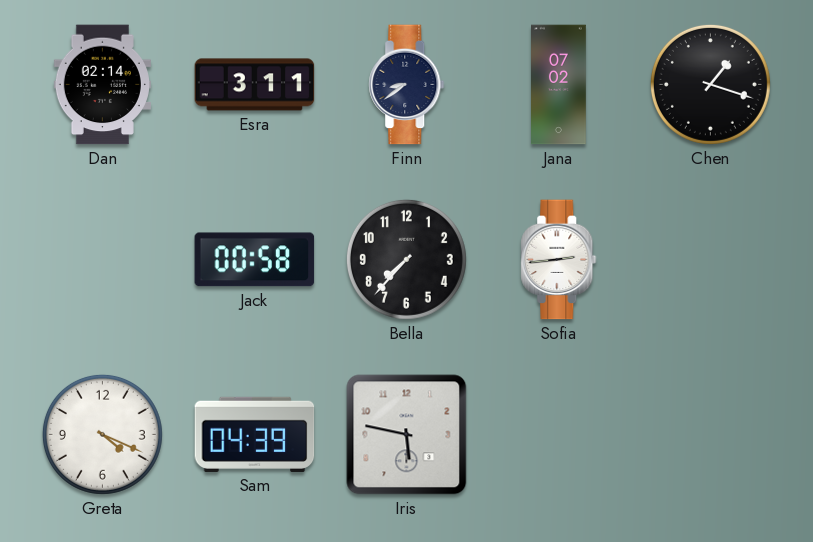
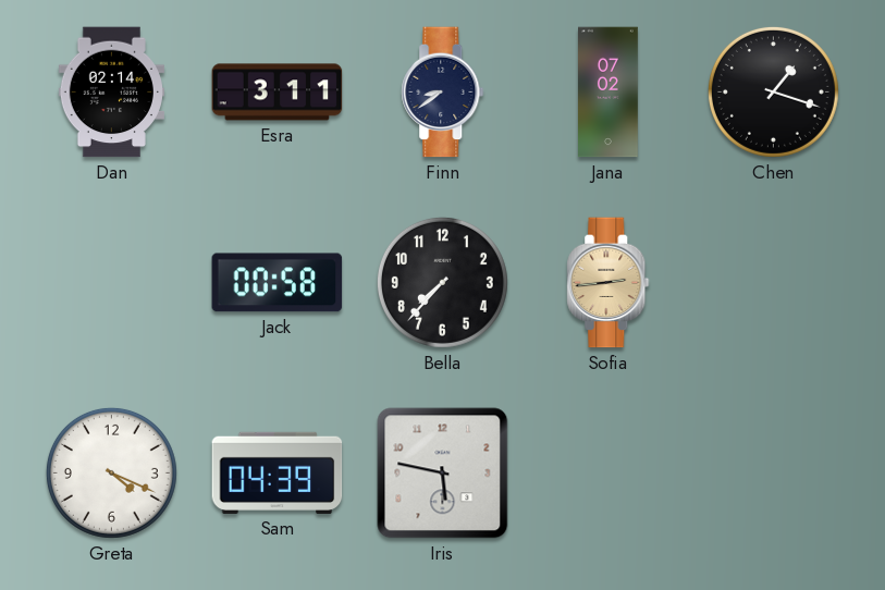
Sofia dial: white -> champagne (609, 283)
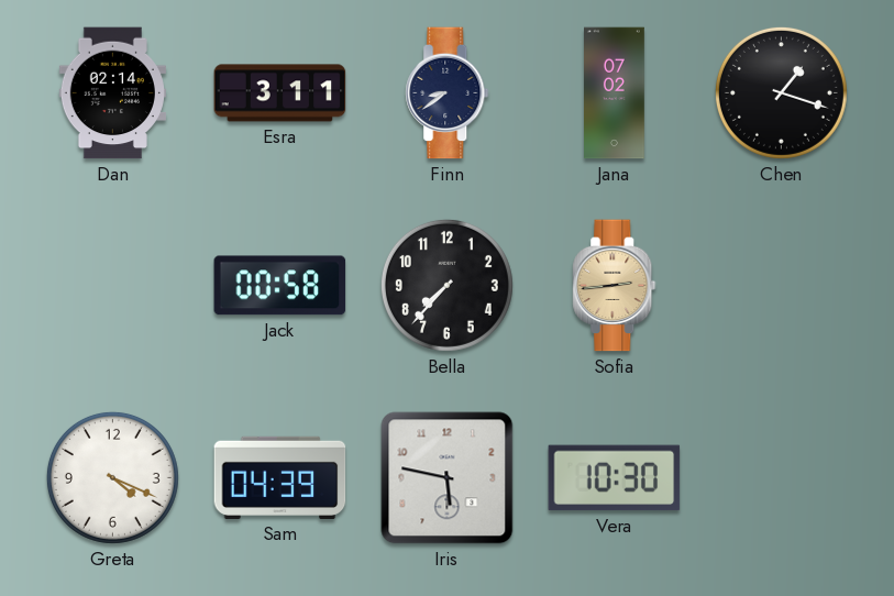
Vera: none -> 10:30 (615, 478)
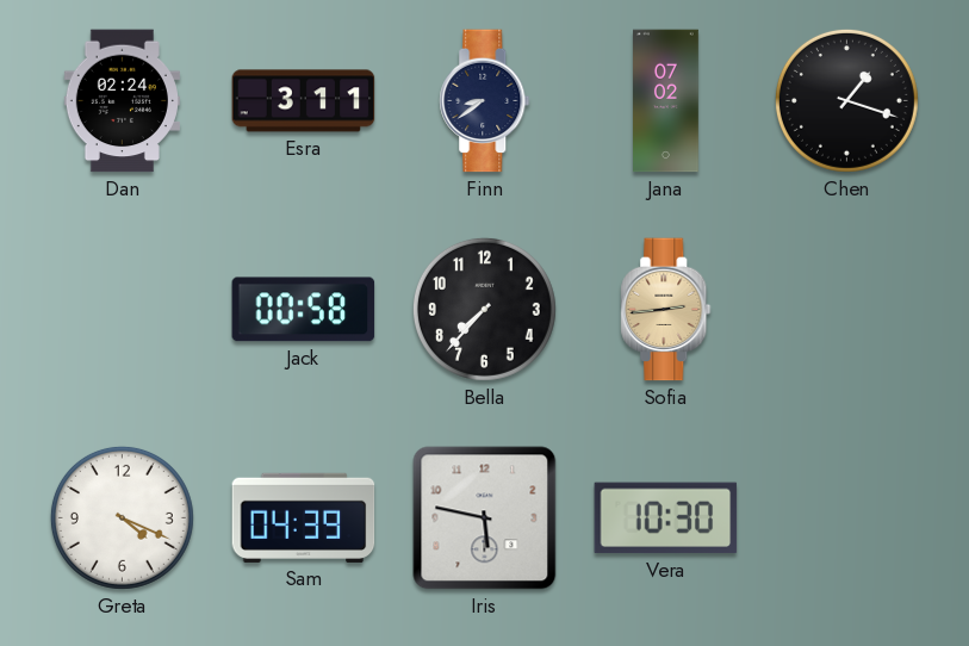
Dan: 02:14 -> 02:24 (122, 101)
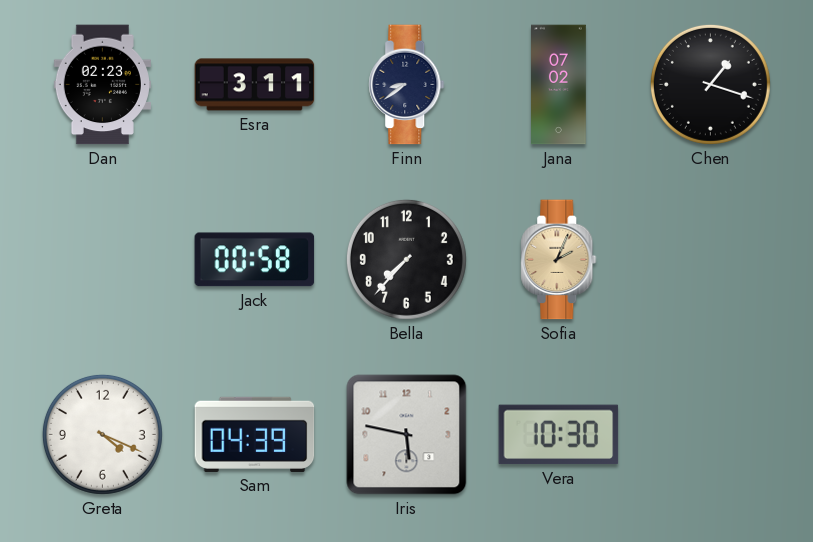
Dan: 02:24 -> 02:23 (102, 85)
Sofia: 2:44 -> 2:04 (559, 260)
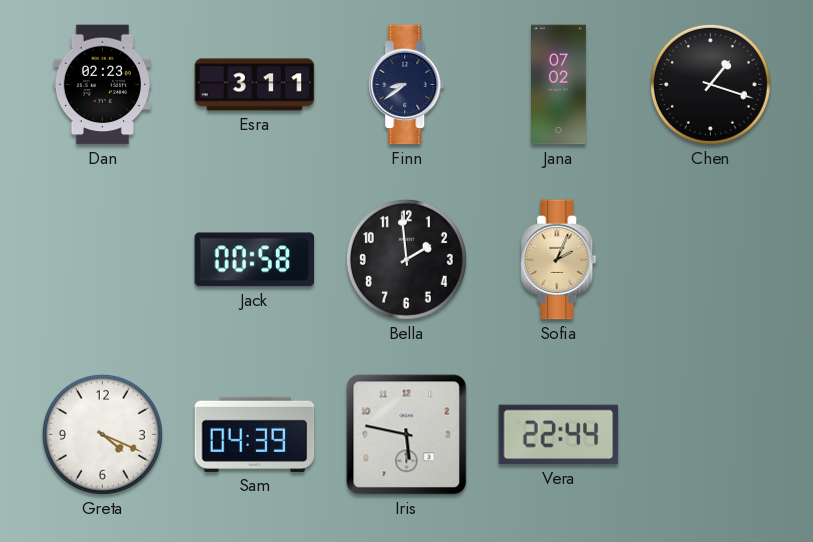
Bella: 7:37 -> 1:59 (406, 259)
Vera: 10:30 -> 22:44 (559, 435)
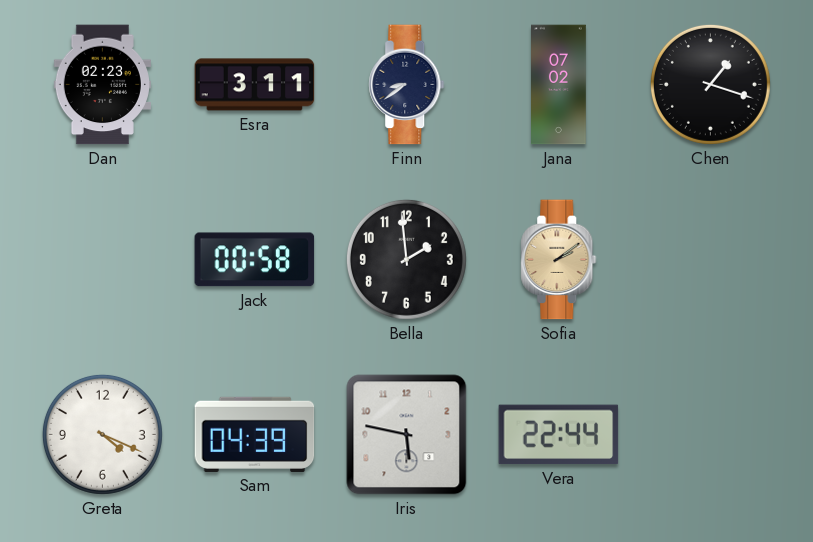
Sofia: 2:04 -> 2:09 (559, 260)
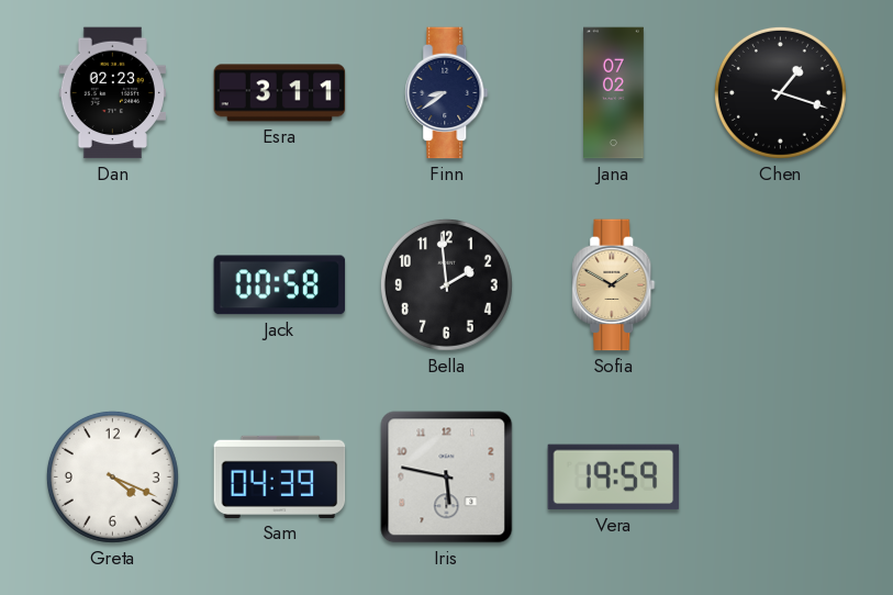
Sofia: 2:09 -> 1:50 (614, 285)
Vera: 22:44 -> 19:59 (614, 478)
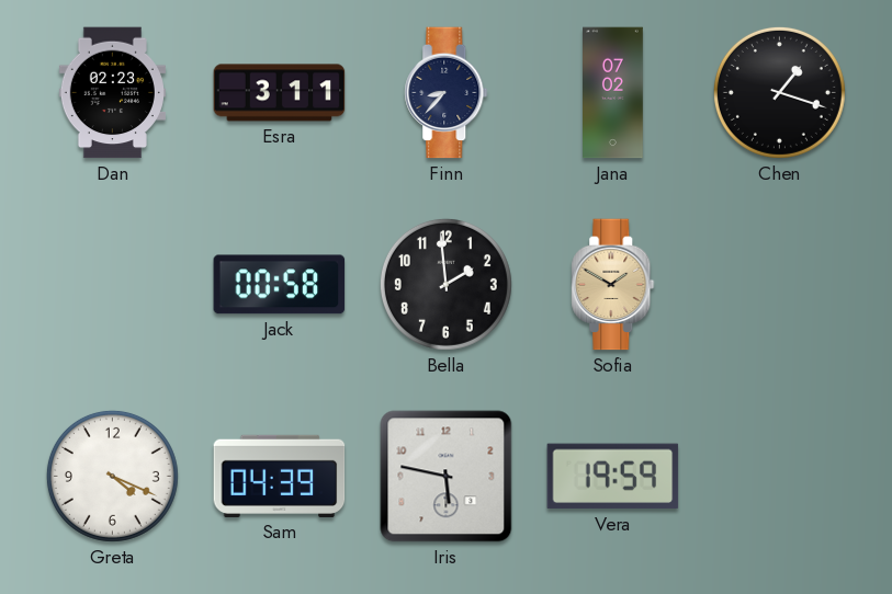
Finn: 8:39 -> 8:37 (447, 93)
